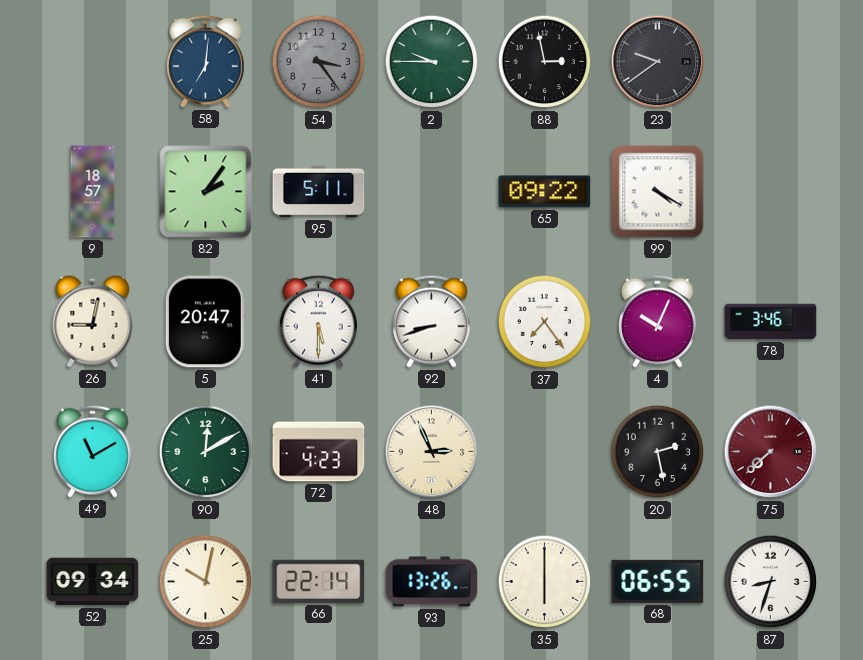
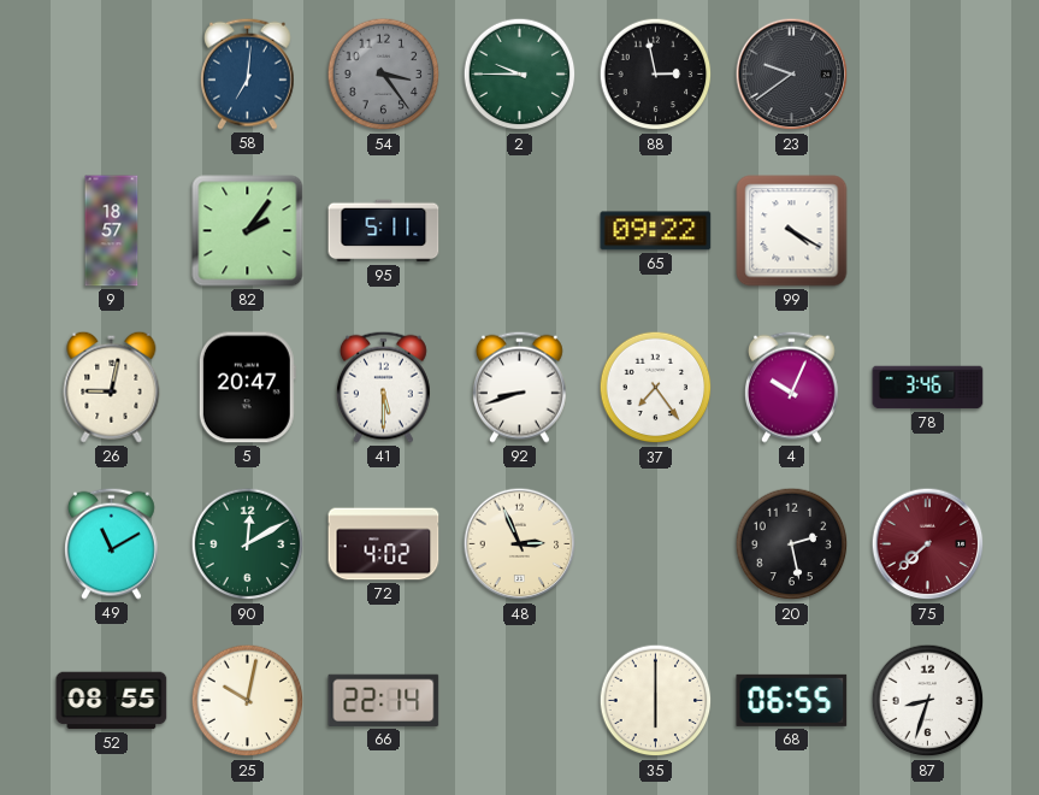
72: 4:23 -> 4:02 (384, 544)
52: 09:34 -> 08:55 (112, 701)
93: 13:26 -> none (432, 582)
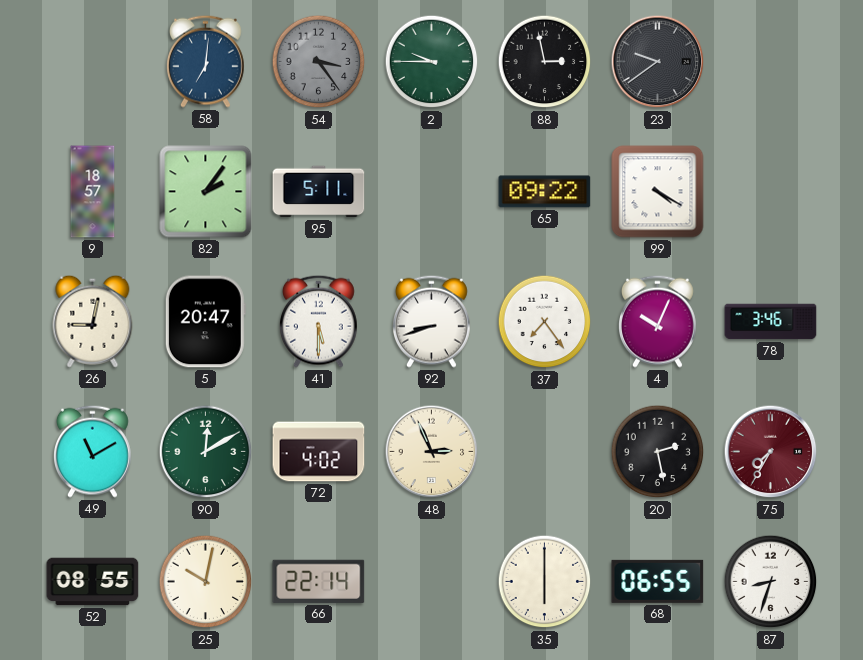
75: 7:38 -> 7:35 (771, 452)
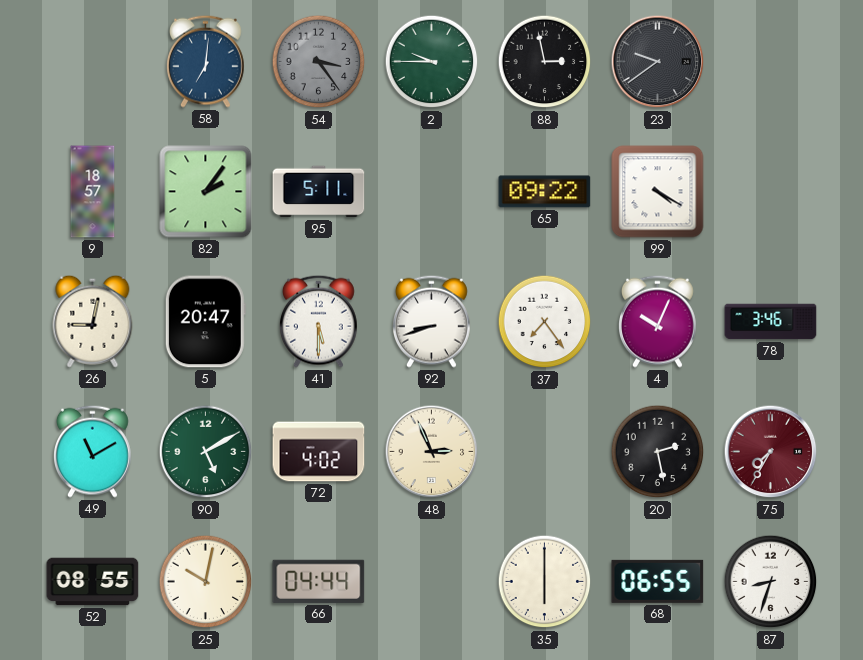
90: 12:10 -> 5:10 (206, 452)
66: 22:14 -> 04:44 (319, 581)
